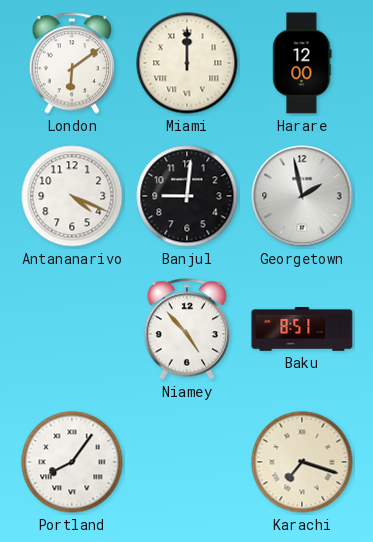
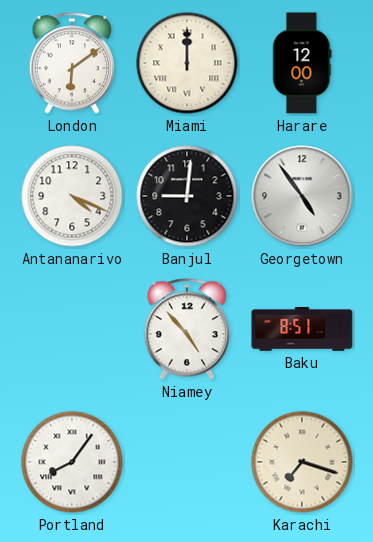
Georgetown: 1:58 -> 4:54 (302, 196)
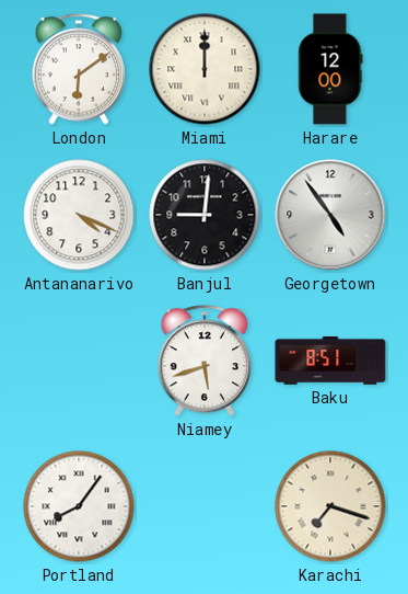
Niamey: 4:53 -> 5:42 (203, 361)
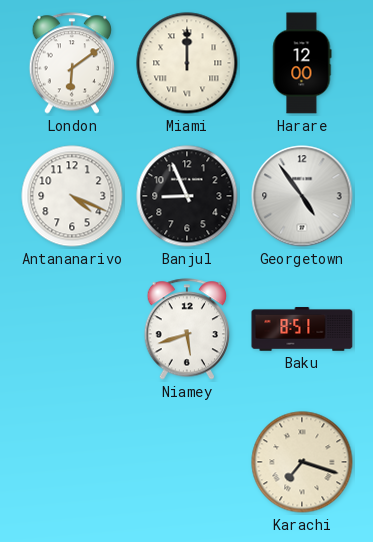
Banjul: 9:01 -> 8:56 (187, 196)
Portland: 8:06 -> none (79, 506)
